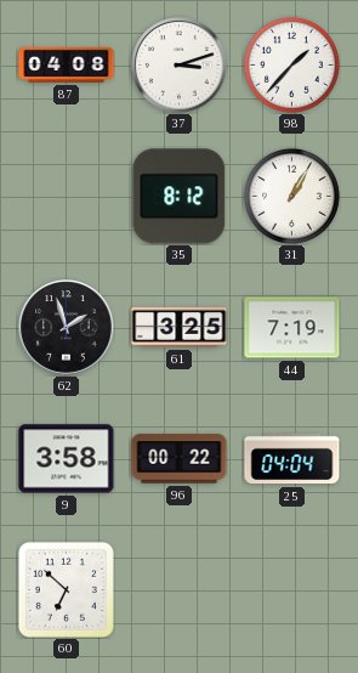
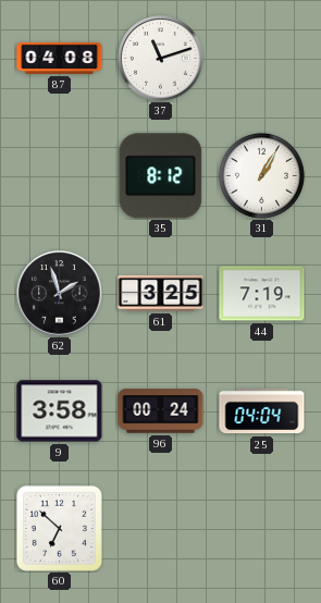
37: 3:12 -> 11:12 (161, 59)
98: 1:37 -> none (291, 64)
96: 00:22 -> 00:24 (161, 411)
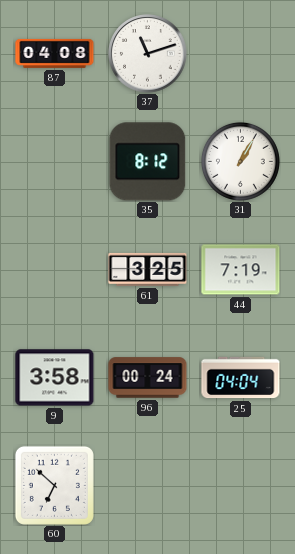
62: 1:57 -> none (60, 294)
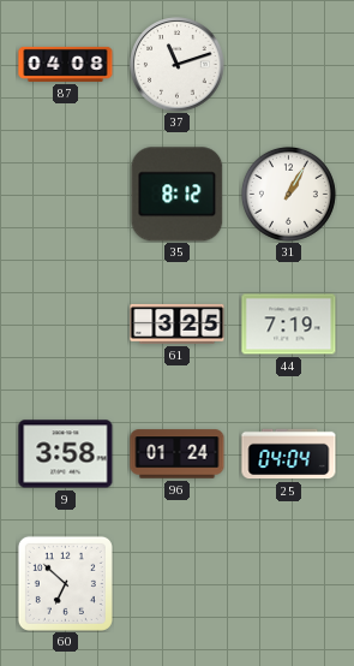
96: 00:24 -> 01:24 (178, 454)
